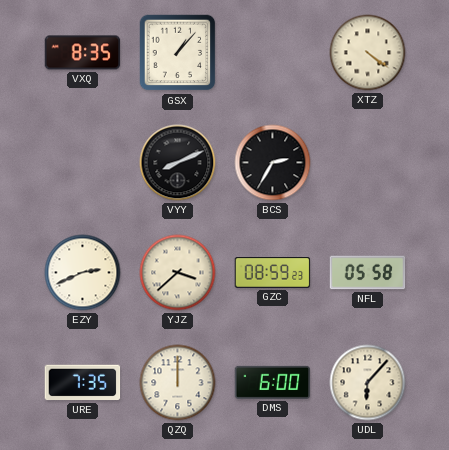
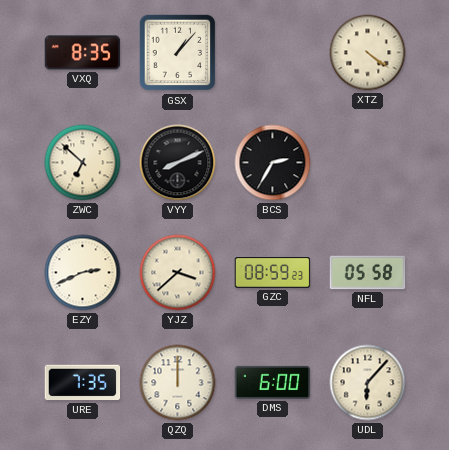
ZWC: none -> 6:52 (83, 163)
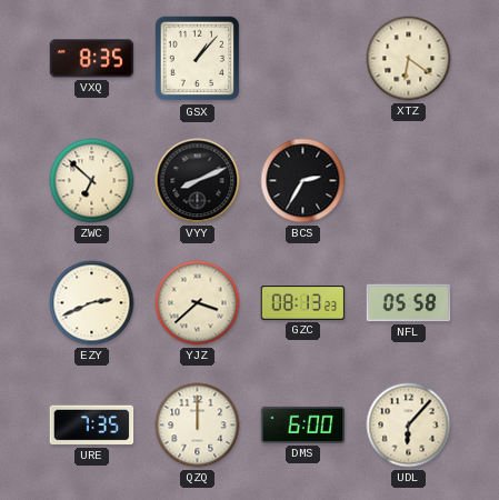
XTZ: 4:21 -> 6:21 (409, 59)
GZC: 08:59 -> 08:13 (303, 303)
